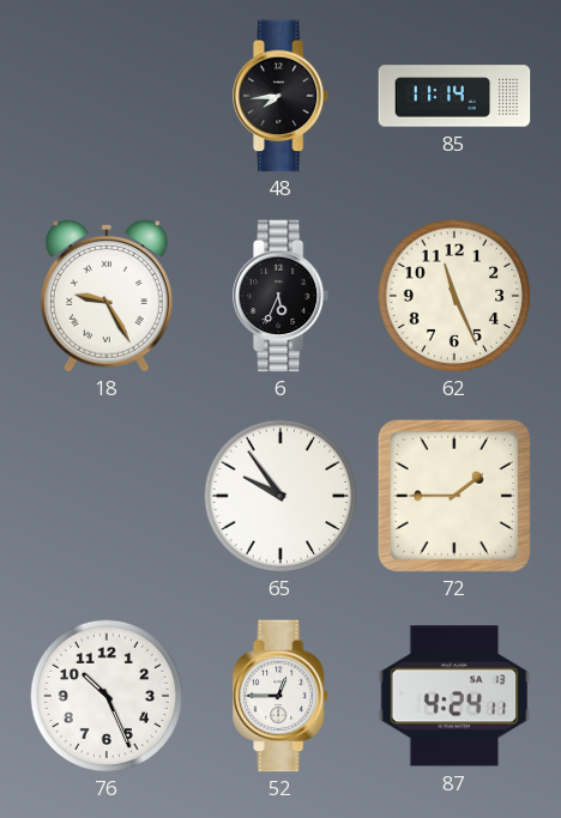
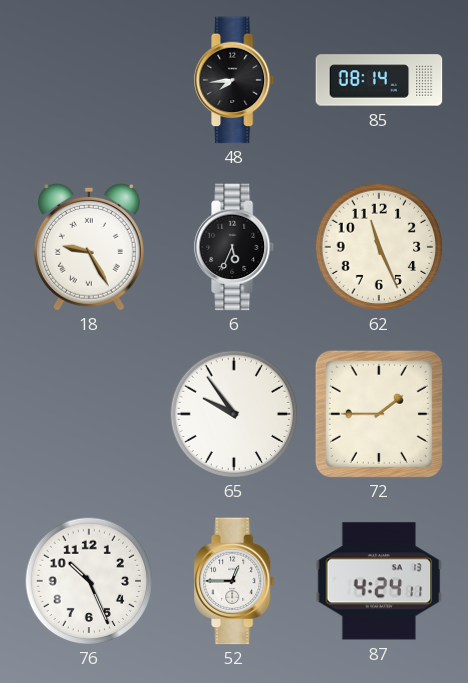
85: 11:14 -> 08:14 (379, 80)
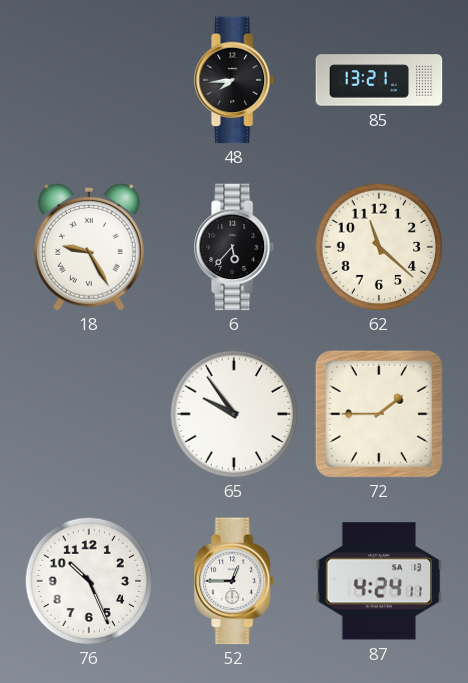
85: 08:14 -> 13:21 (379, 80)
6: 5:34 -> 5:37 (235, 247)
62: 11:26 -> 11:22 (379, 247)
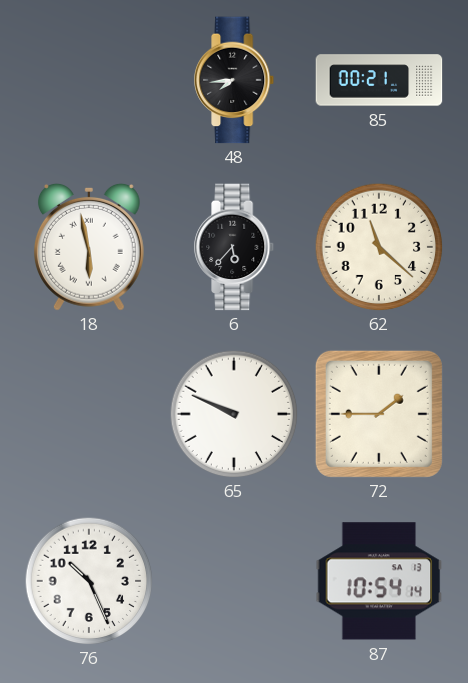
85: 13:21 -> 00:21 (379, 80)
18: 9:25 -> 5:58 (89, 247)
65: 9:54 -> 9:49 (234, 414)
52: 12:45 -> none (235, 581)
87: 4:24 -> 10:54 (379, 581)
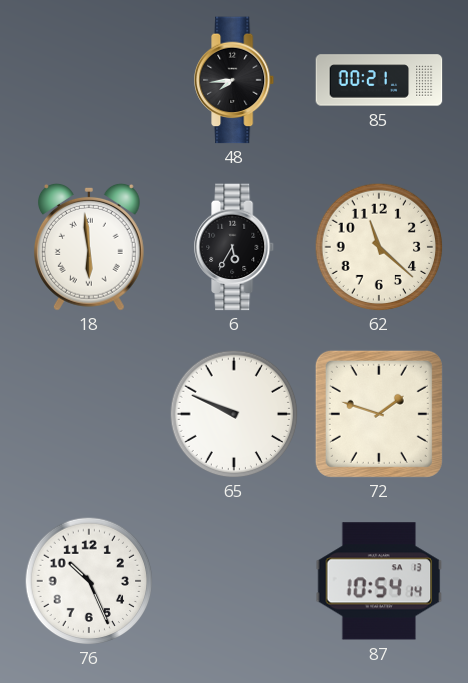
18: 5:58 -> 5:59 (89, 247)
6: 5:37 -> 5:35 (235, 247)
72: 1:45 -> 1:48 (379, 414)
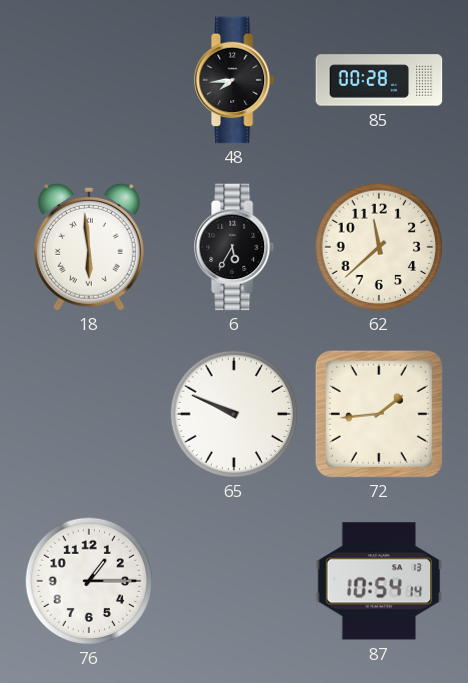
85: 00:21 -> 00:28 (379, 80)
62: 11:22 -> 11:38 (379, 247)
72: 1:48 -> 1:44 (379, 414)
76: 10:26 -> 1:15 (89, 581)
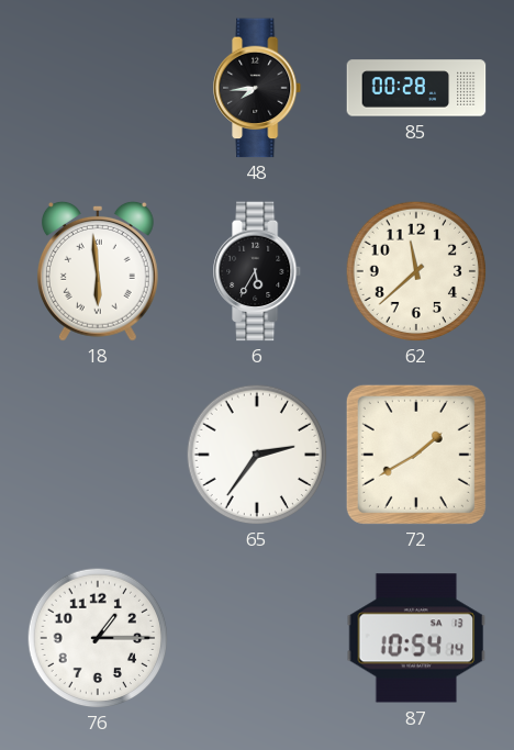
65: 9:49 -> 2:36 (257, 455)
72: 1:44 -> 1:40 (416, 455)
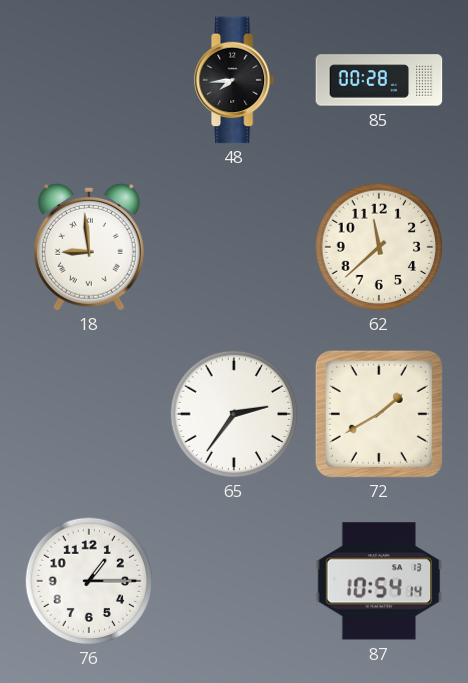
18: 5:59 -> 8:59 (89, 247)
6: 5:35 -> none (258, 271)
